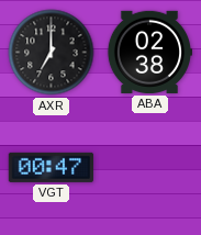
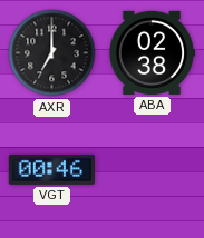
VGT: 00:47 -> 00:46 (51, 169)
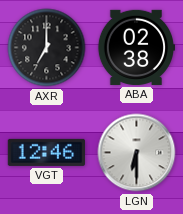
VGT: 00:46 -> 12:46 (46, 152)
LGN: none -> 6:30 (137, 153)
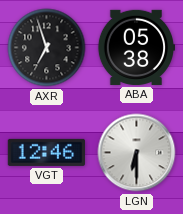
AXR: 7:00 -> 6:57 (47, 48)
ABA: 02:38 -> 05:38 (136, 47)
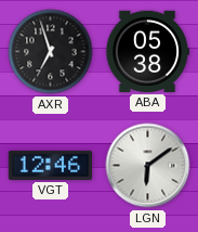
LGN: 6:30 -> 6:09 (148, 166)
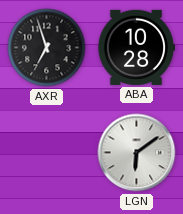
ABA: 05:38 -> 10:28 (136, 47)
VGT: 12:46 -> none (50, 165)
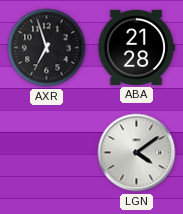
ABA: 10:28 -> 21:28 (136, 47)
LGN: 6:09 -> 4:09 (137, 153)
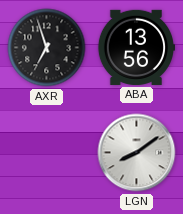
ABA: 21:28 -> 13:56 (136, 47)
LGN: 4:09 -> 8:09 (137, 153)
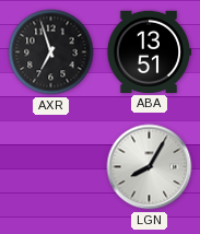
ABA: 13:56 -> 13:51 (149, 51)
LGN: 8:09 -> 8:05 (150, 167)
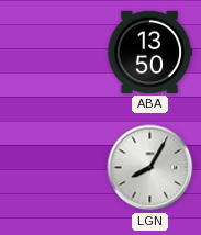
AXR: 6:57 -> none (51, 52)
ABA: 13:51 -> 13:50 (149, 52)
